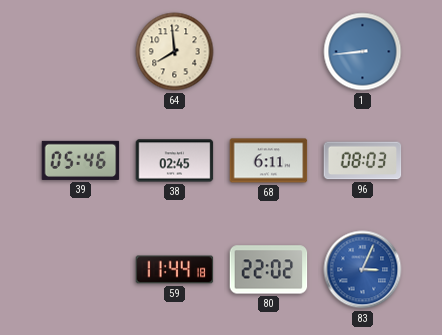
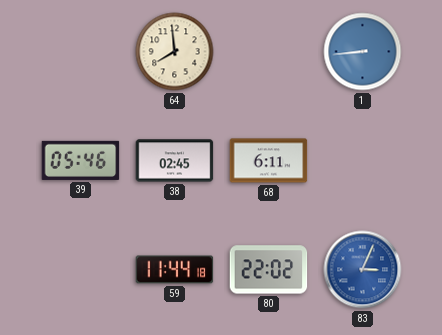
96: 08:03 -> none (363, 161)
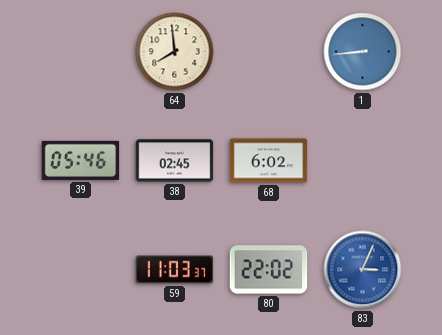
68: 6:11 -> 6:02 (269, 161)
59: 11:44 -> 11:03 (175, 270)
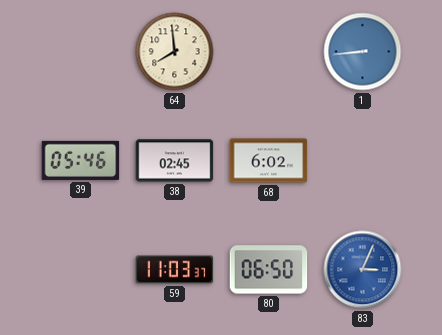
80: 22:02 -> 06:50 (269, 270)
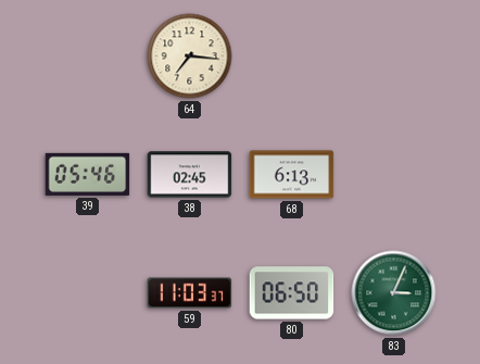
64: 7:59 -> 7:16 (190, 57)
1: 8:44 -> none (363, 52)
68: 6:02 -> 6:13 (292, 175)
83 dial: blue -> green (394, 293)
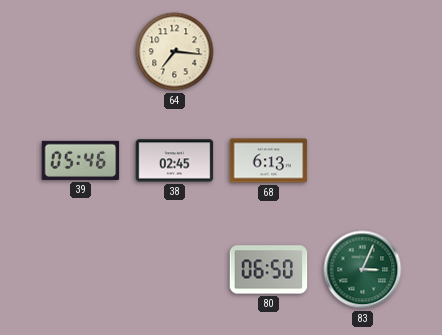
59: 11:03 -> none (190, 293)
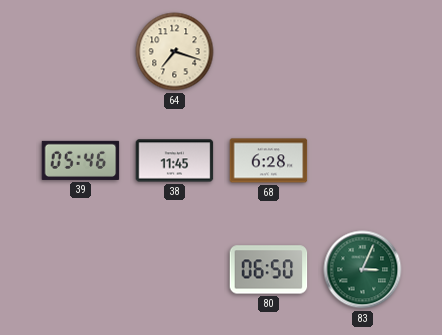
64: 7:16 -> 7:18 (175, 52)
38: 02:45 -> 11:45 (175, 161)
68: 6:13 -> 6:28 (269, 161)
